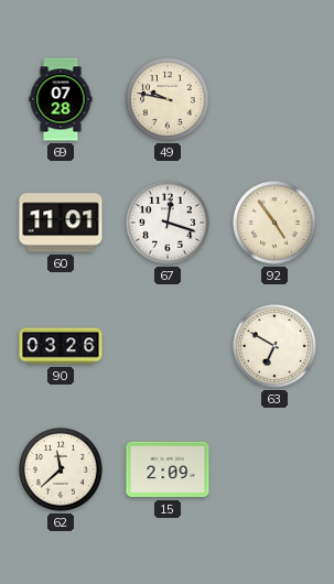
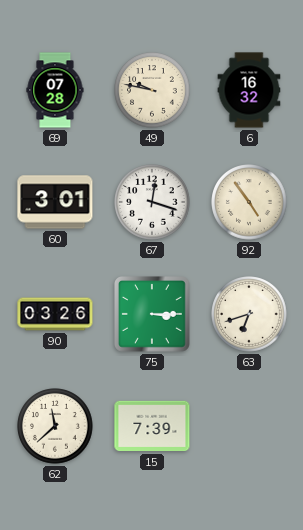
6: none -> 16:32 (249, 90)
60: 11:01 -> 3:01 (55, 202)
75: none -> 3:15 (153, 315)
63: 6:50 -> 6:42 (249, 314)
15: 2:09 -> 7:39 (152, 426)
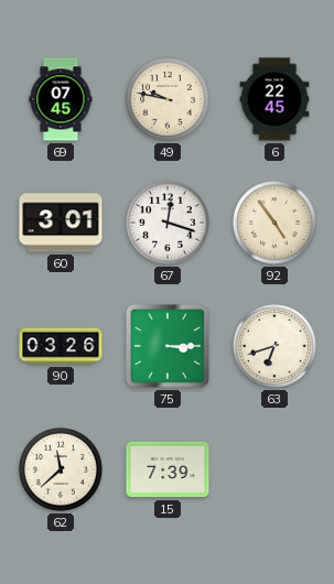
69: 07:28 -> 07:45 (61, 99)
6: 16:32 -> 22:45 (274, 99)
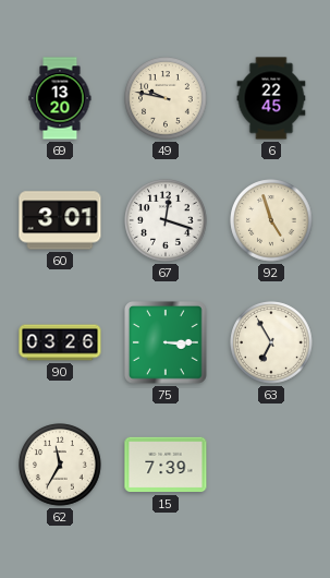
69: 07:45 -> 13:20 (60, 98)
92: 4:54 -> 4:57 (271, 220)
63: 6:42 -> 6:55 (271, 342)
62: 11:38 -> 11:35 (60, 465)
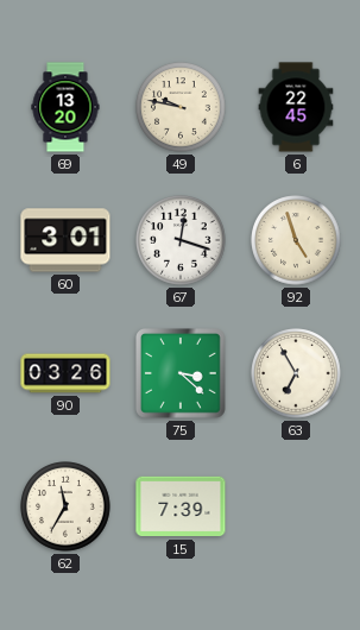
75: 3:15 -> 3:22 (182, 374)
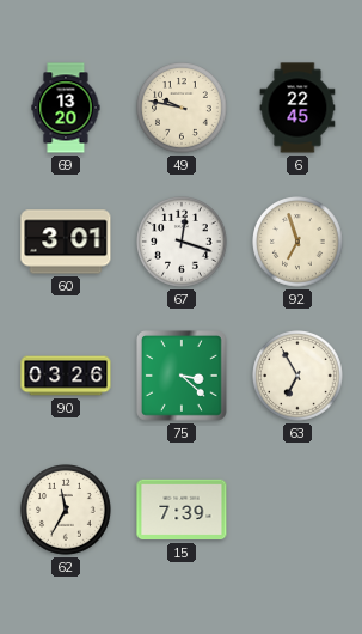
92: 4:57 -> 6:57 (297, 242)
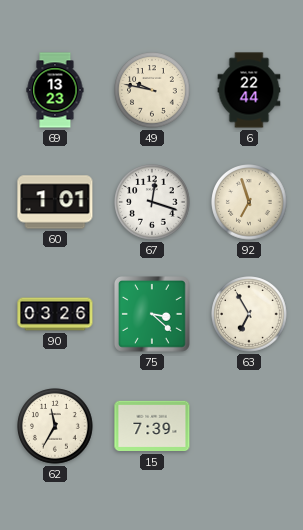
69: 13:20 -> 13:23 (55, 90)
6: 22:45 -> 22:44 (249, 90)
60: 3:01 -> 1:01 (55, 202)
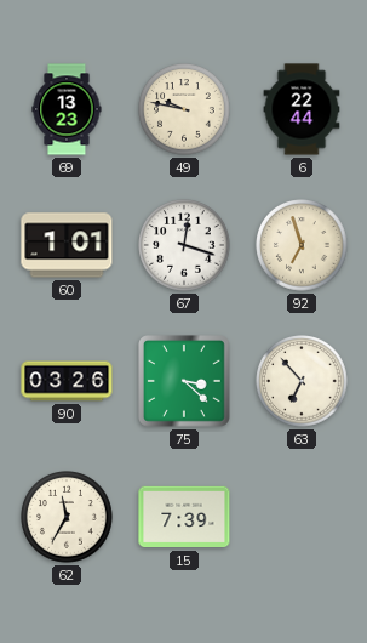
63: 6:55 -> 6:53 (302, 381)
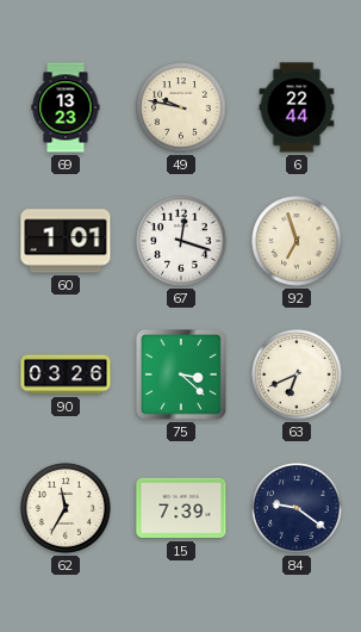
63: 6:53 -> 6:41 (297, 374)
84: none -> 9:21 (297, 508)
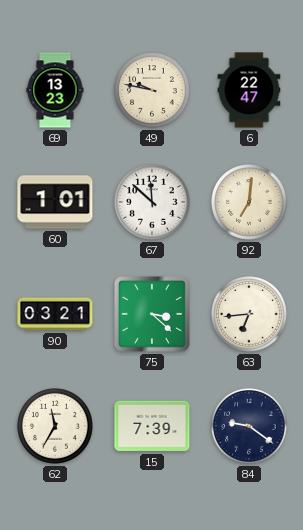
6: 22:44 -> 22:47 (249, 90)
67: 12:18 -> 11:52 (152, 202)
92: 6:57 -> 7:01 (249, 202)
90: 03:26 -> 03:21 (55, 314)
63: 6:41 -> 6:44 (249, 314)
